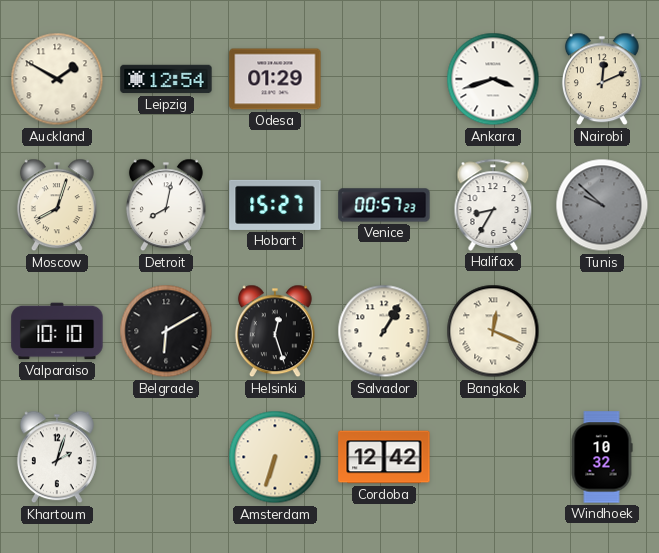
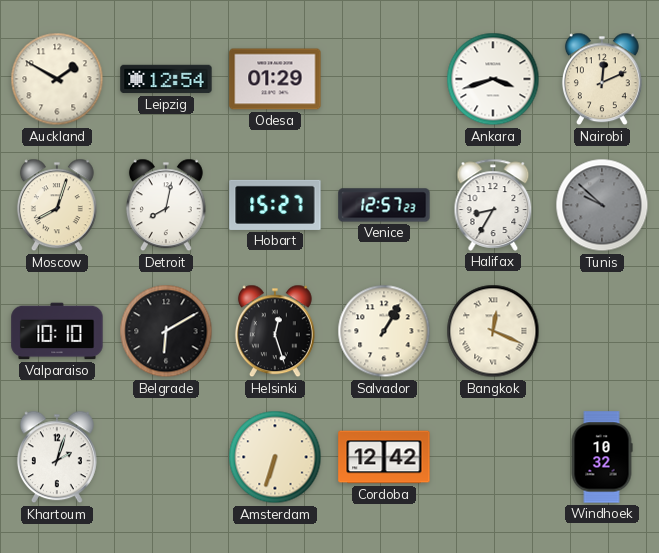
Venice: 00:57 -> 12:57 (384, 205)
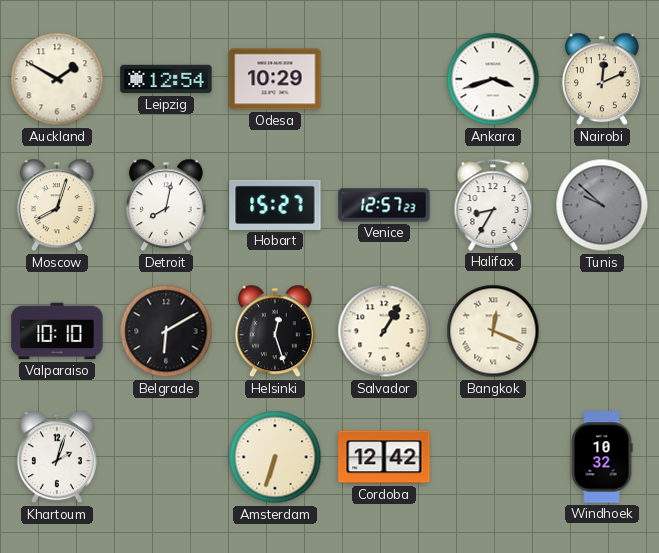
Odesa: 01:29 -> 10:29 (275, 79)
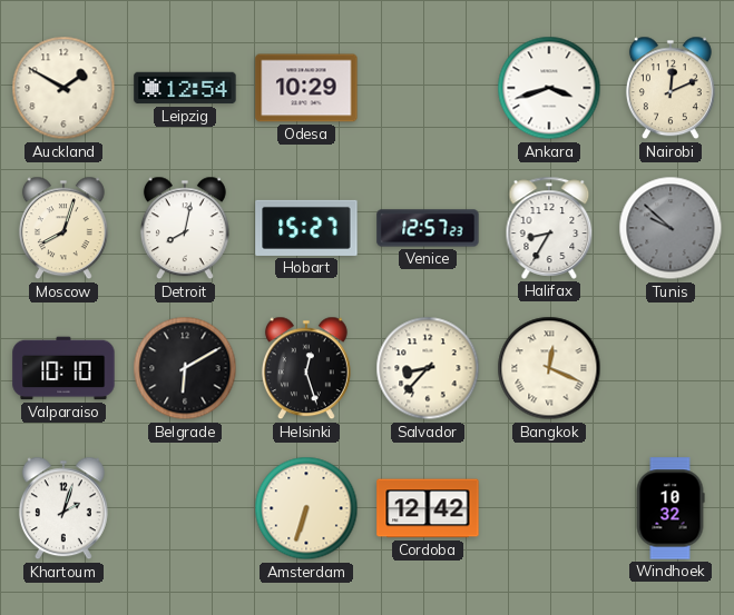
Salvador: 1:05 -> 8:37 (428, 368)
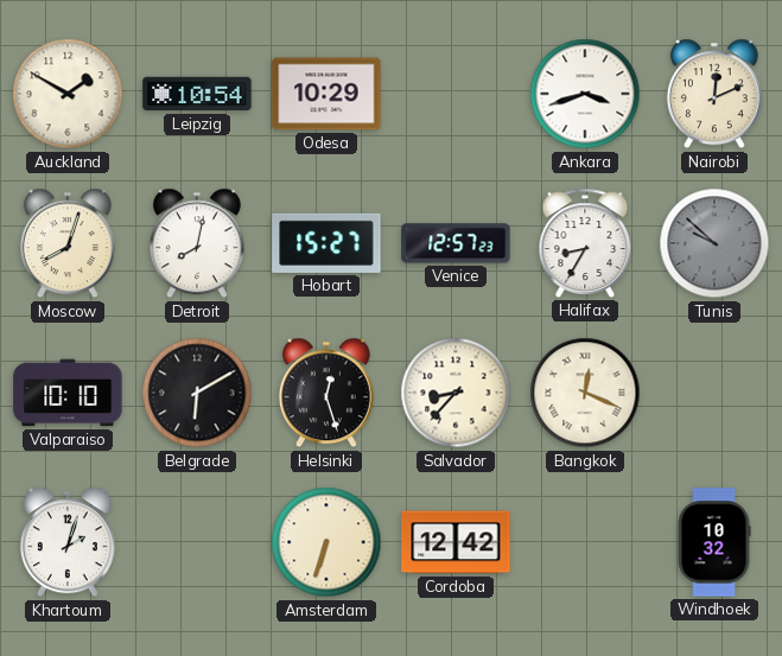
Leipzig: 12:54 -> 10:54 (197, 94)
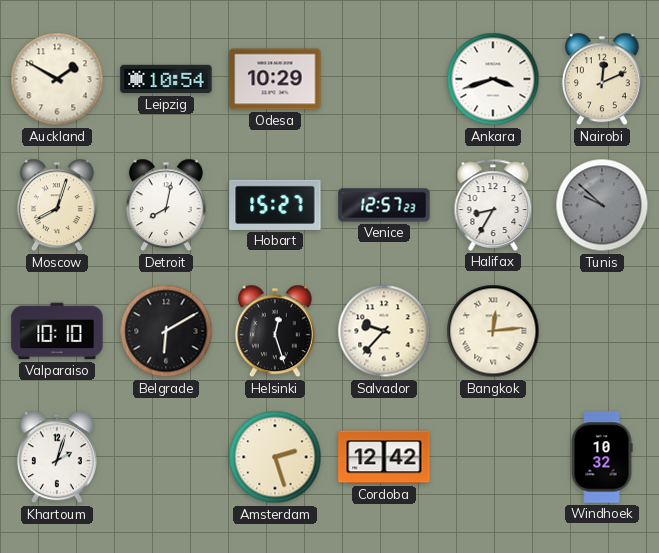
Salvador: 8:37 -> 9:37 (384, 331)
Bangkok: 12:19 -> 12:14 (493, 331)
Amsterdam: 6:33 -> 2:27 (275, 457)
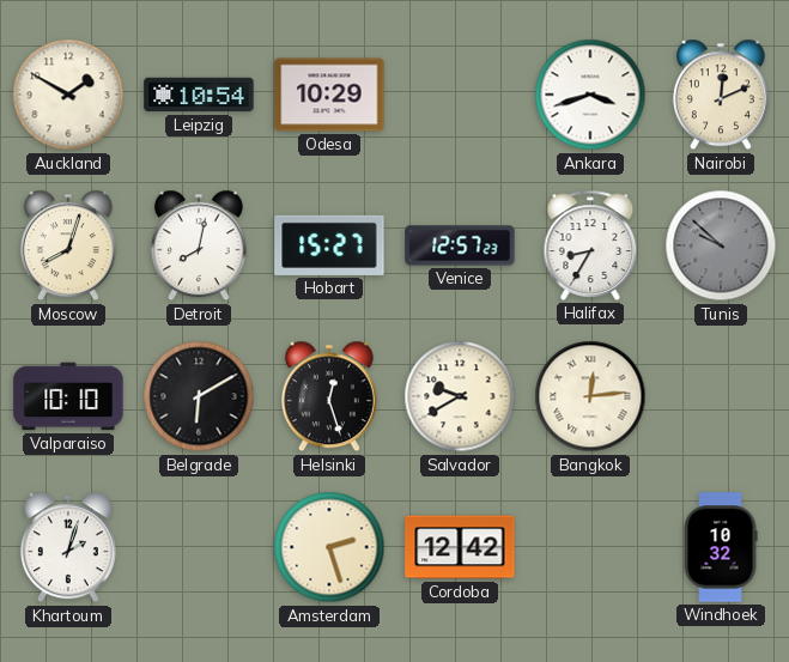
Salvador: 9:37 -> 9:40 (460, 396)
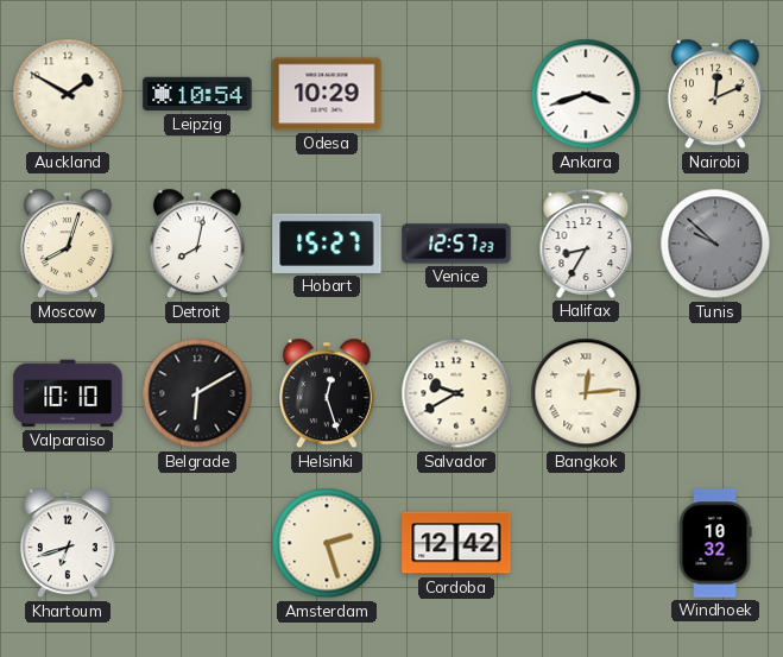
Khartoum: 2:03 -> 6:42 (68, 543)
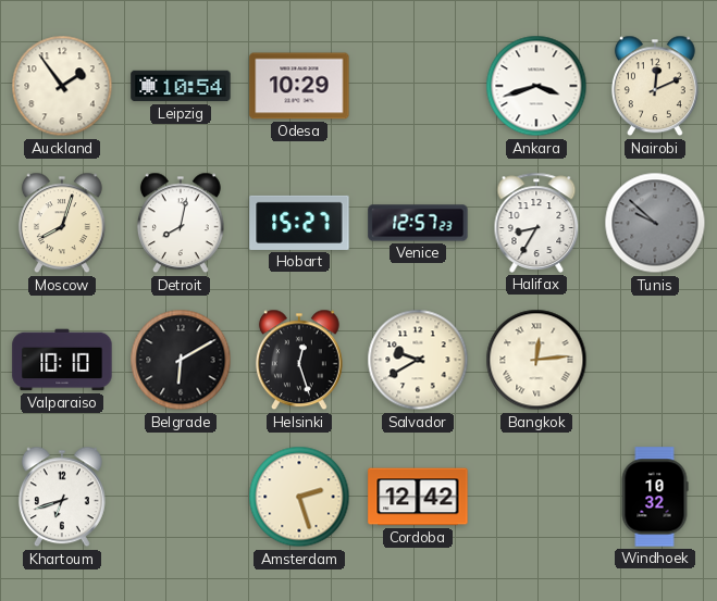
Auckland: 1:50 -> 1:54 (62, 86)
